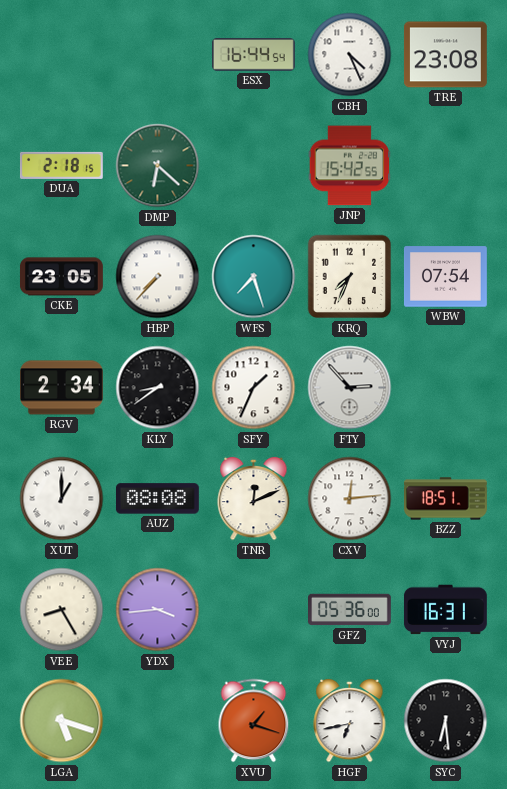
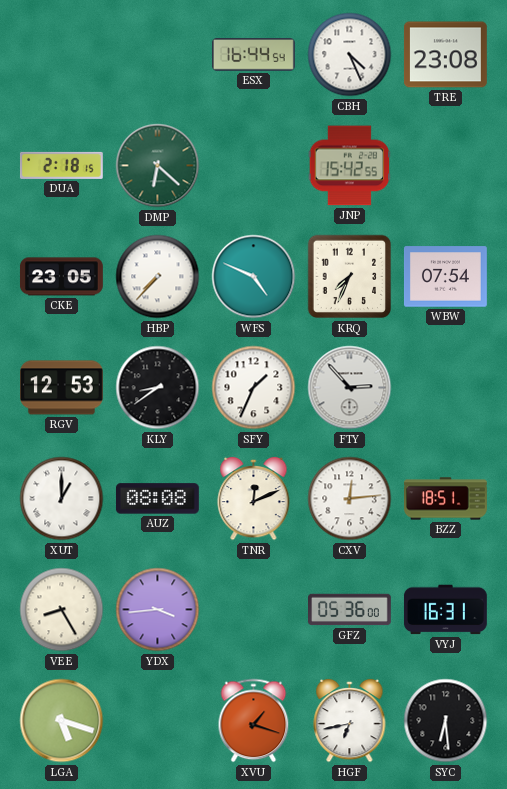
WFS: 7:27 -> 4:49 (254, 277)
RGV: 2:34 -> 12:53 (62, 388)
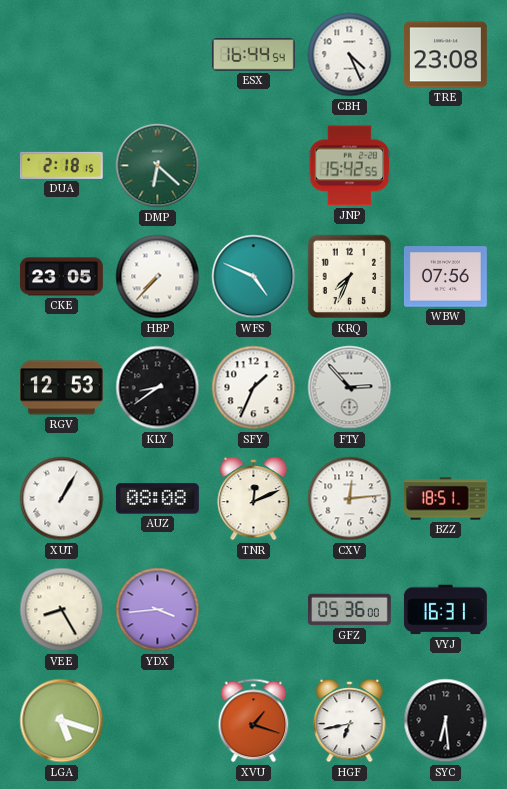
WBW: 07:54 -> 07:56 (445, 277)
XUT: 1:00 -> 1:05 (62, 499)
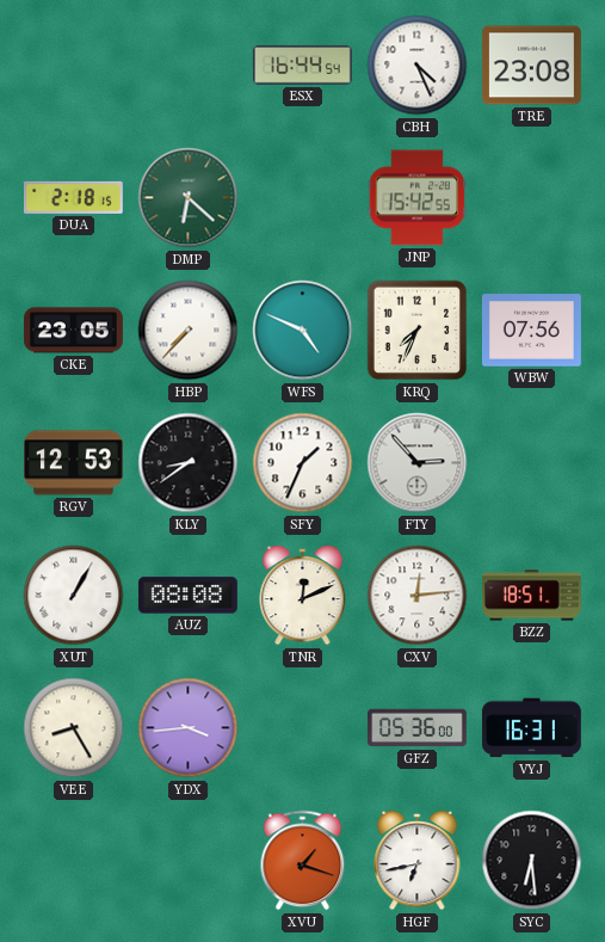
LGA: 5:18 -> none (62, 721)
